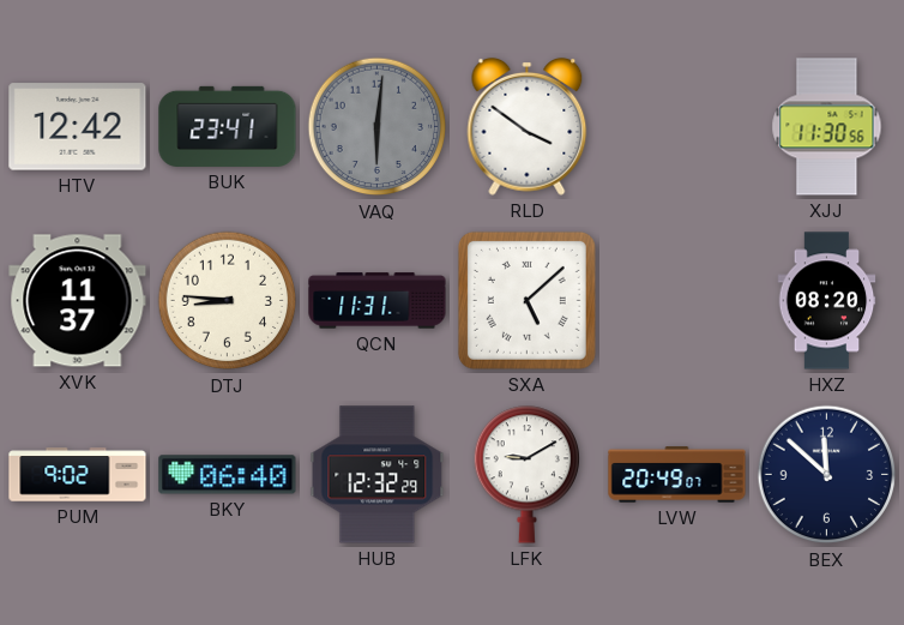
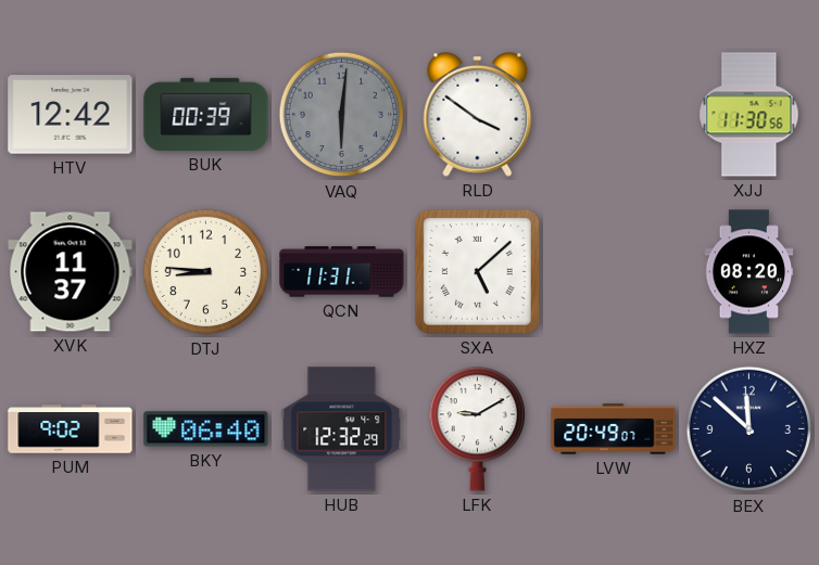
BUK: 23:41 -> 00:39 (206, 114)
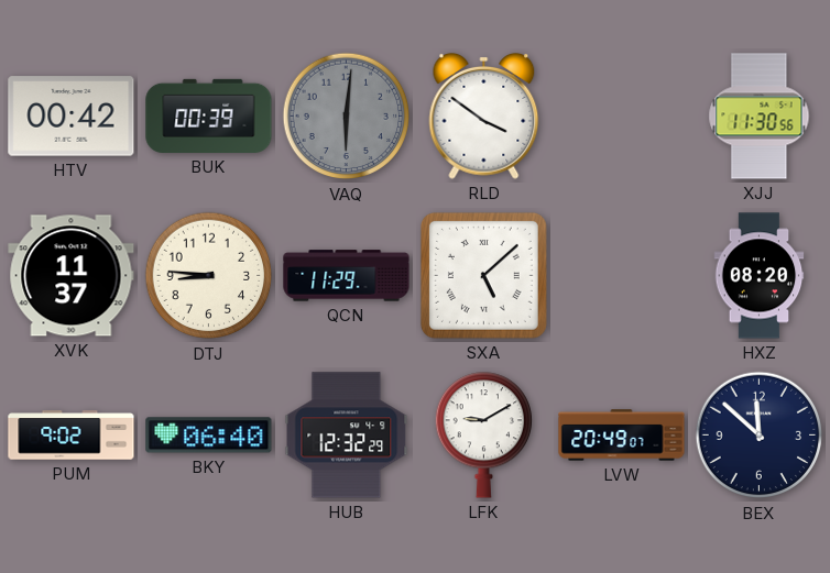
HTV: 12:42 -> 00:42 (72, 117)
QCN: 11:31 -> 11:29 (347, 276)
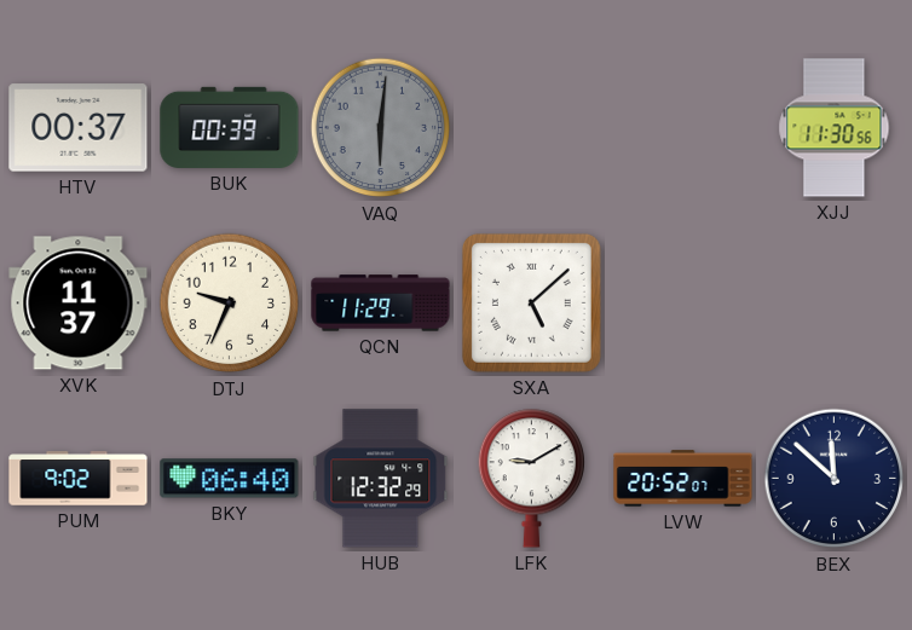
HTV: 00:42 -> 00:37 (79, 128)
RLD: 3:51 -> none (484, 115)
DTJ: 8:46 -> 9:34 (230, 304)
HXZ: 08:20 -> none (760, 276)
LVW: 20:49 -> 20:52 (683, 479)
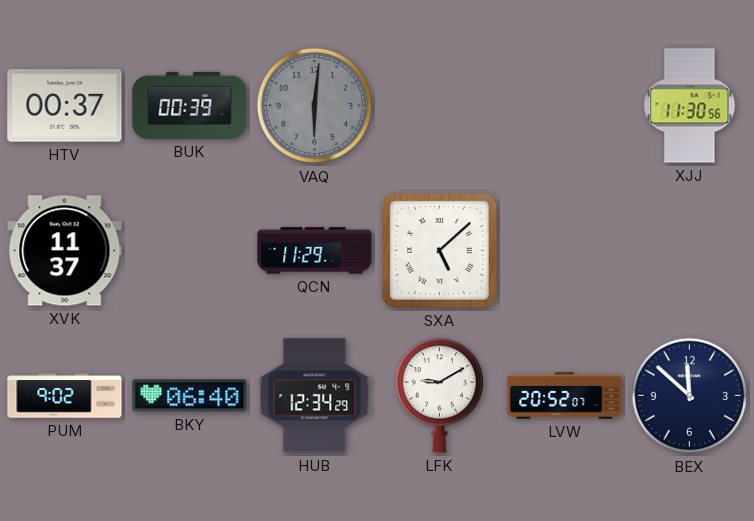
DTJ: 9:34 -> none (230, 304)
HUB: 12:32 -> 12:34 (315, 396)
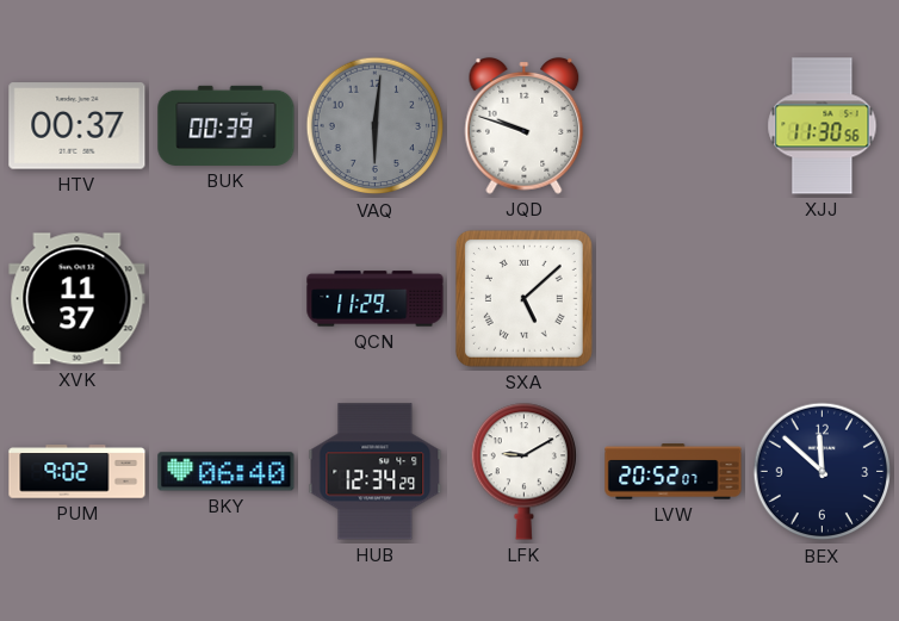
JQD: none -> 9:48 (525, 125)
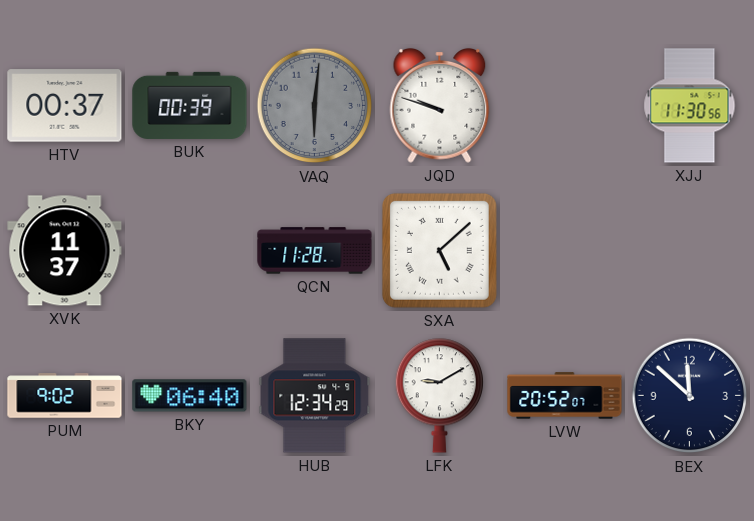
QCN: 11:29 -> 11:28 (315, 251)
